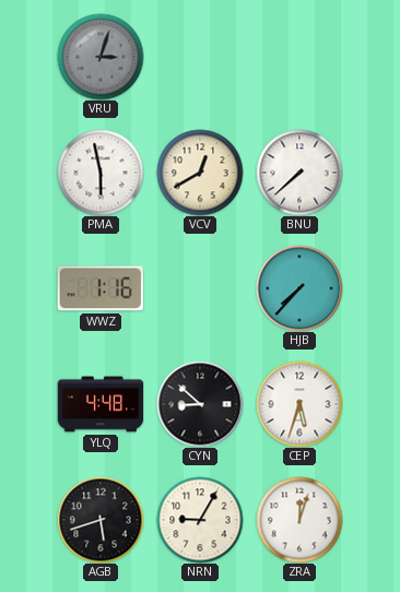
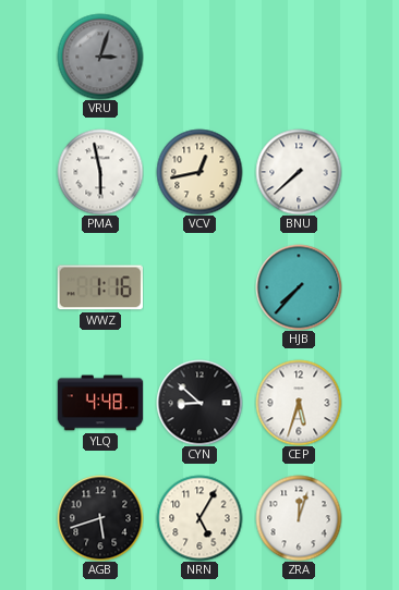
VCV: 12:40 -> 12:43 (199, 172)
NRN: 9:05 -> 5:05 (199, 518)
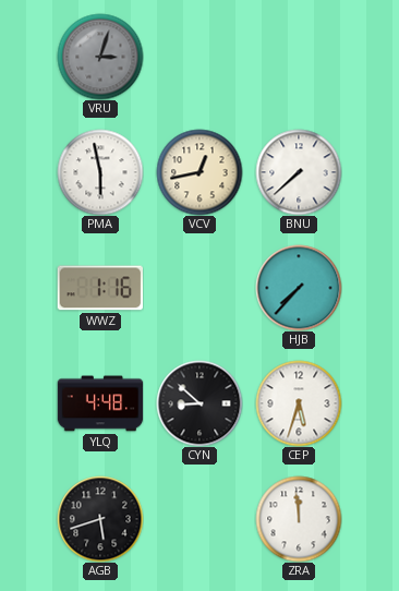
NRN: 5:05 -> none (199, 518)
ZRA: 12:03 -> 11:59 (299, 519)
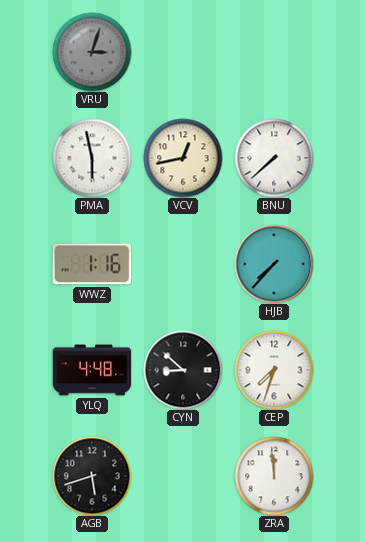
CEP: 5:33 -> 7:33 (274, 370)
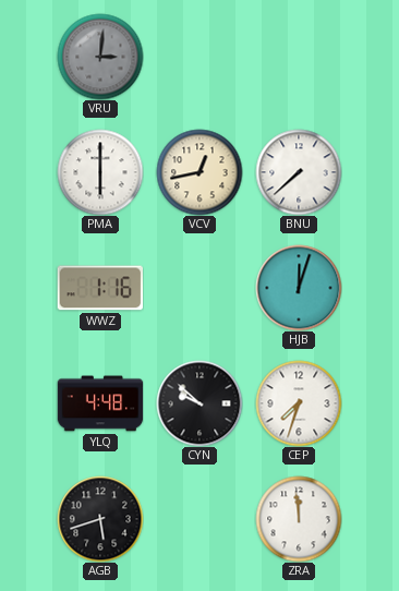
VRU: 3:03 -> 3:01 (100, 57)
PMA: 5:58 -> 6:00 (100, 172)
HJB: 7:37 -> 12:03 (299, 288)
CYN: 8:52 -> 9:52 (199, 403)
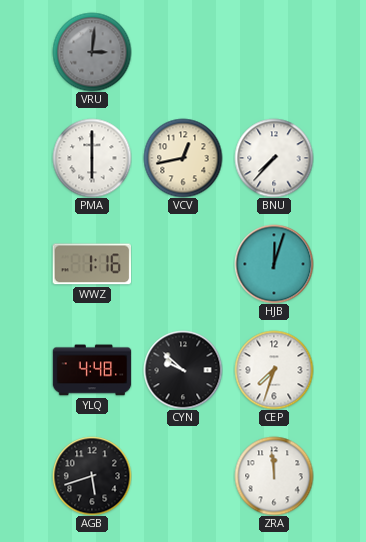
BNU: 7:38 -> 7:37 (274, 158)
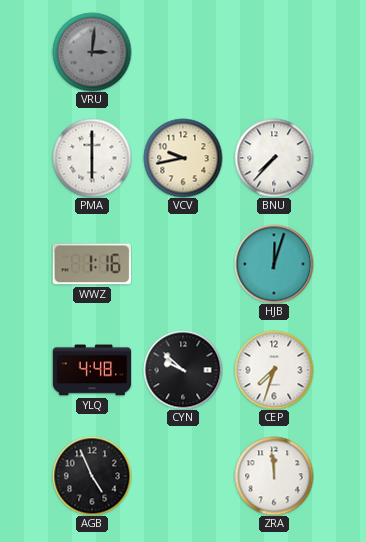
VCV: 12:43 -> 9:43 (183, 158)
AGB: 5:42 -> 4:56 (92, 476)
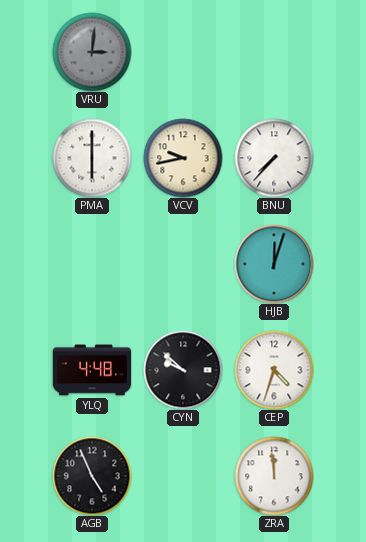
WWZ: 1:16 -> none (91, 264)
CEP: 7:33 -> 4:33 (274, 370)
